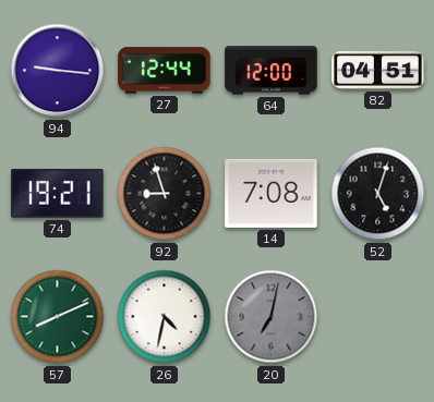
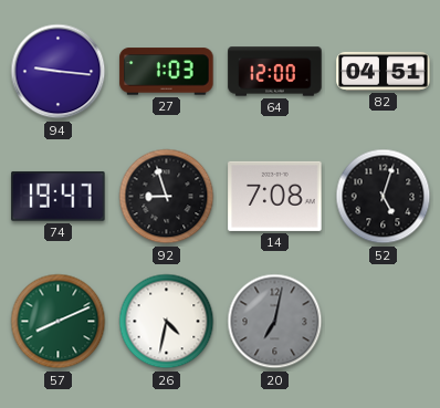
27: 12:44 -> 1:03 (167, 72)
74: 19:21 -> 19:47 (59, 197)
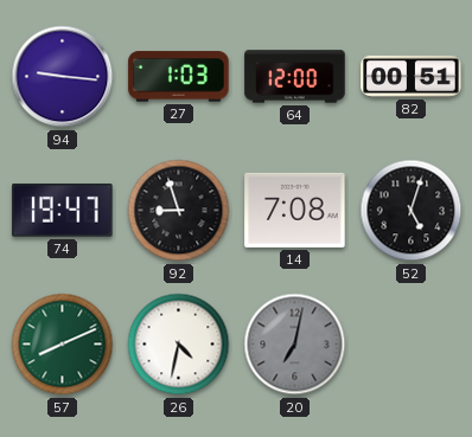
82: 04:51 -> 00:51 (412, 76)
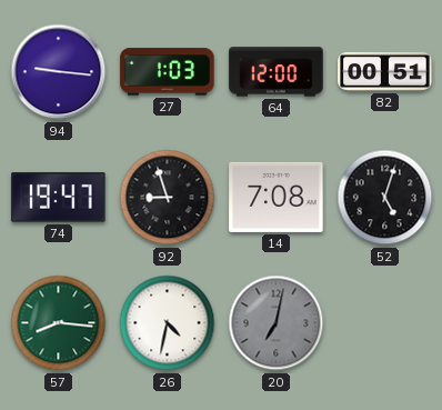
57: 8:11 -> 8:16 (59, 323)
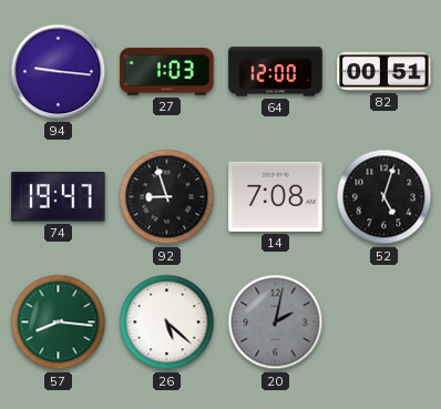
26: 4:32 -> 5:22 (167, 323)
20: 7:02 -> 2:02 (276, 323)
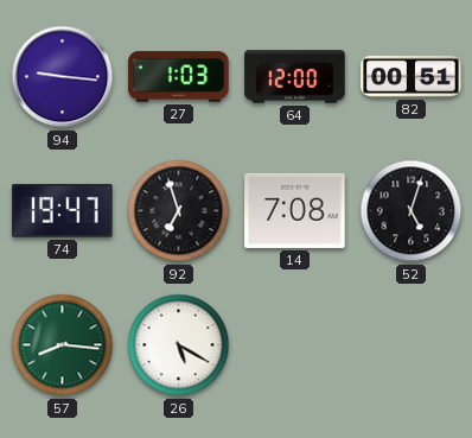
92: 8:57 -> 6:57 (179, 211)
26: 5:22 -> 5:20 (179, 345)
20: 2:02 -> none (276, 323)
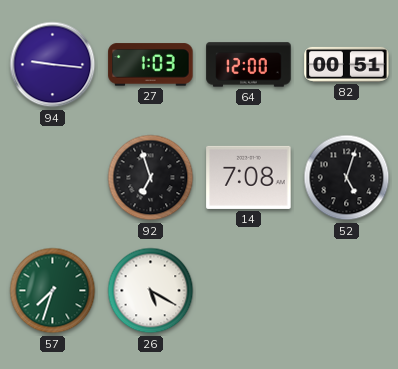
74: 19:47 -> none (63, 211)
57: 8:16 -> 7:33 (53, 291)
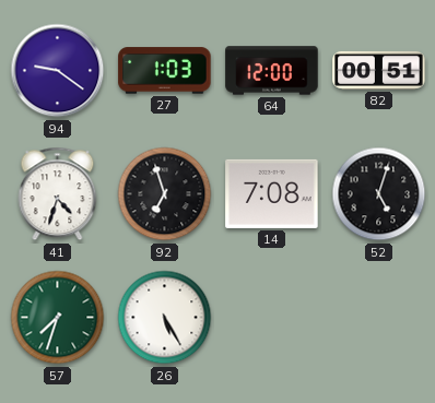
94: 9:16 -> 9:21 (58, 71)
41: none -> 4:33 (58, 194)
26: 5:20 -> 5:25 (165, 318)
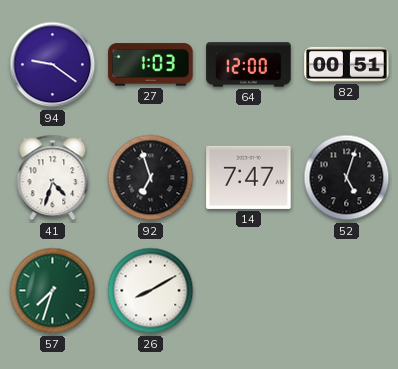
14: 7:08 -> 7:47 (249, 177)
26: 5:25 -> 8:10 (151, 291)
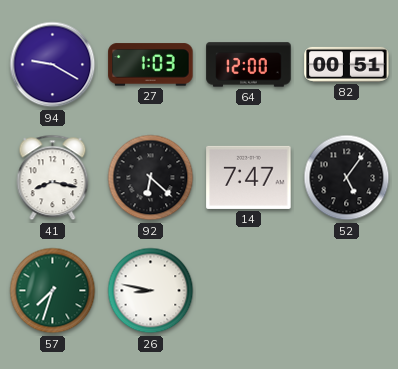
94: 9:21 -> 9:20 (53, 65)
41: 4:33 -> 8:17 (53, 178)
92: 6:57 -> 6:22 (151, 178)
52: 5:03 -> 5:06 (347, 178)
26: 8:10 -> 8:47 (151, 291)
